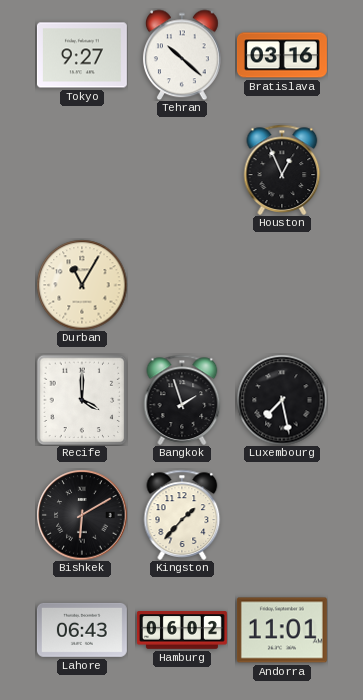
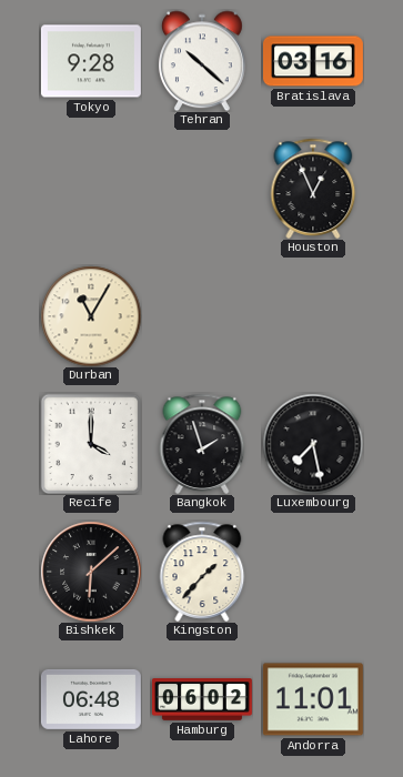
Tokyo: 9:27 -> 9:28 (91, 61)
Bishkek: 6:10 -> 6:08 (91, 572)
Lahore: 06:43 -> 06:48 (91, 699)
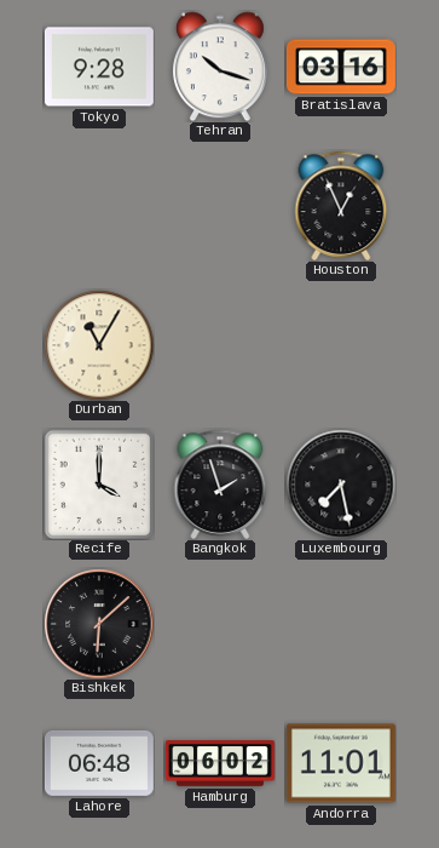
Tehran: 10:22 -> 10:18 (220, 67)
Kingston: 1:37 -> none (202, 572)
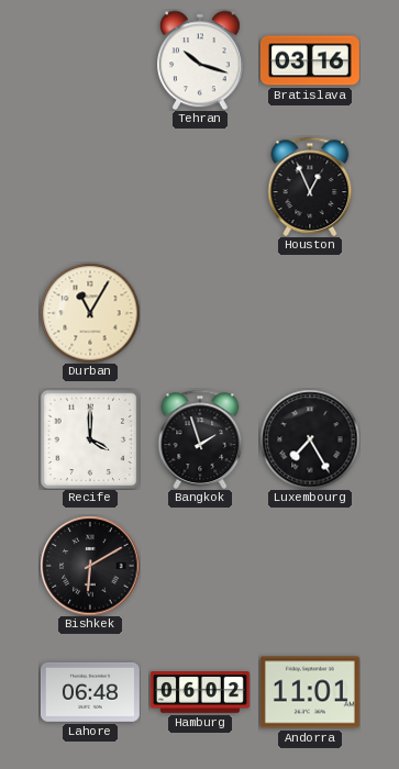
Tokyo: 9:28 -> none (99, 67)
Luxembourg: 7:28 -> 7:25 (310, 439)
Bishkek: 6:08 -> 6:10 (90, 566)
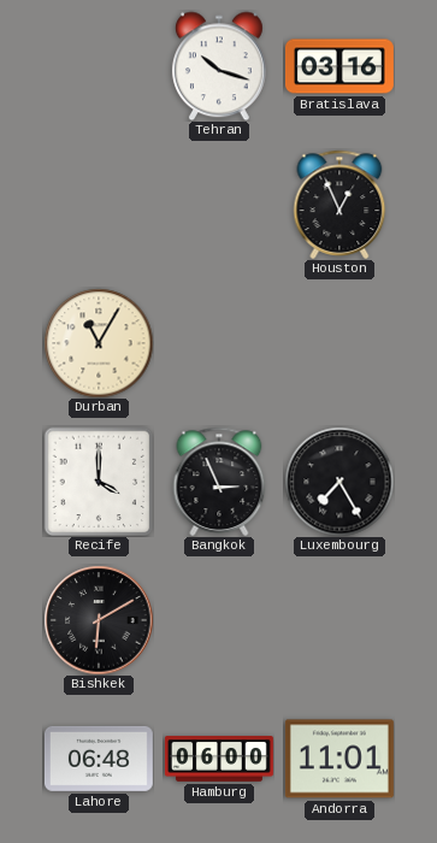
Bangkok: 1:57 -> 2:56 (219, 482)
Hamburg: 06:02 -> 06:00 (219, 759)
